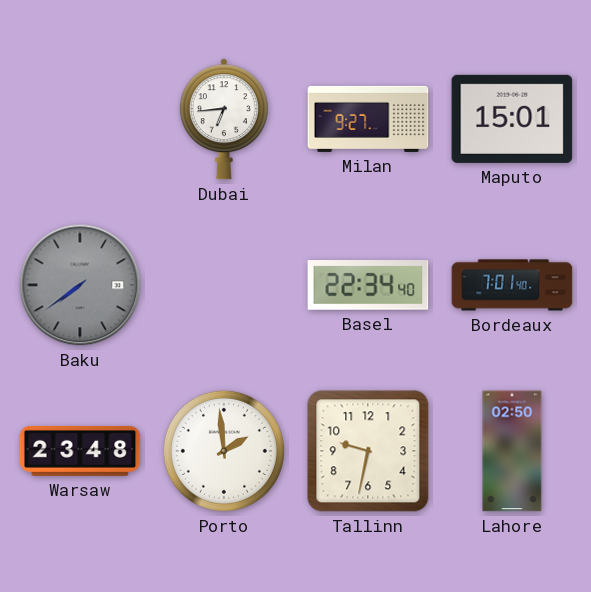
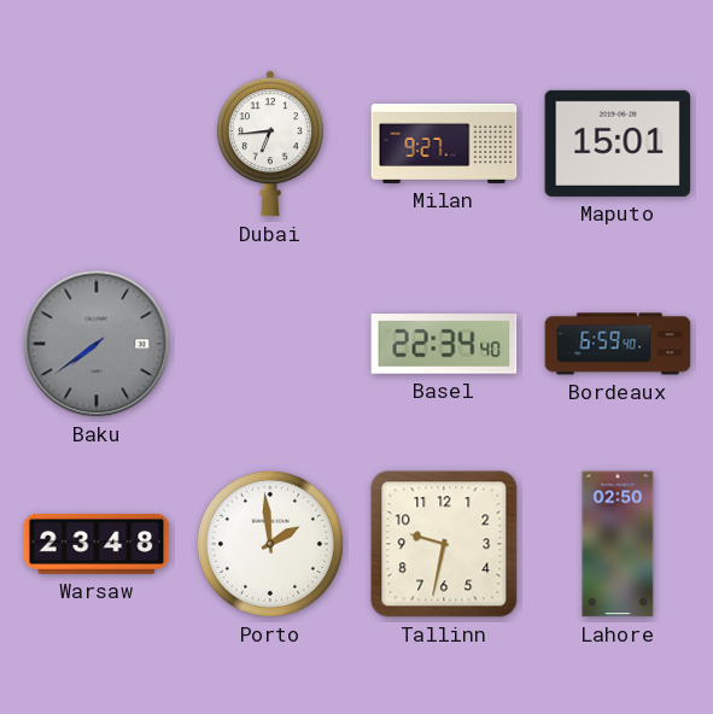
Bordeaux: 7:01 -> 6:59 (618, 344)
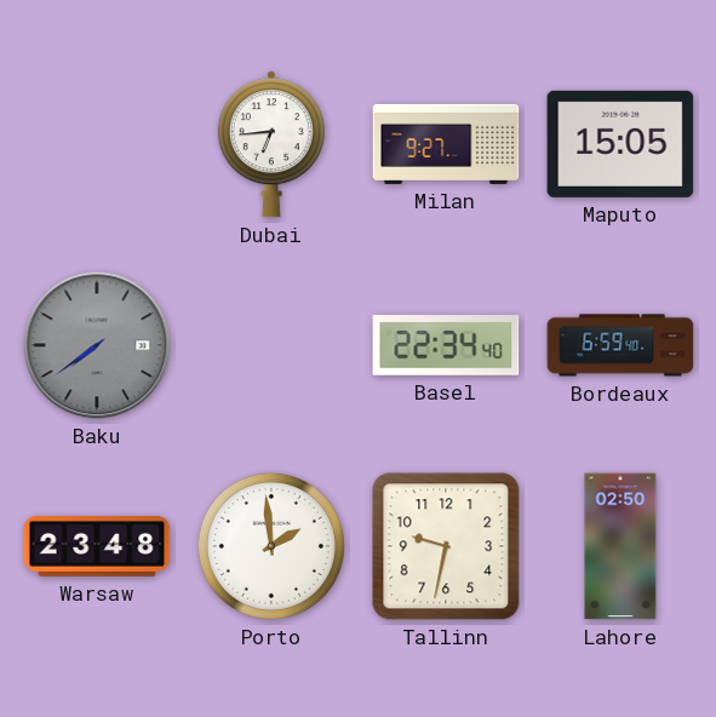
Maputo: 15:01 -> 15:05 (620, 144)
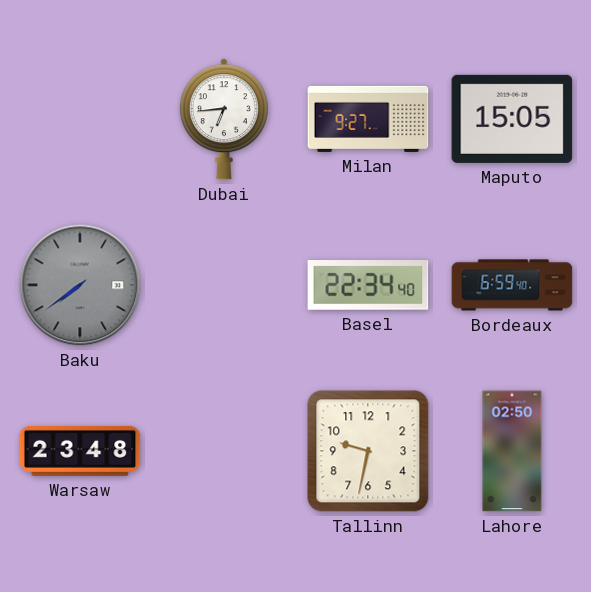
Porto: 1:59 -> none (271, 546)
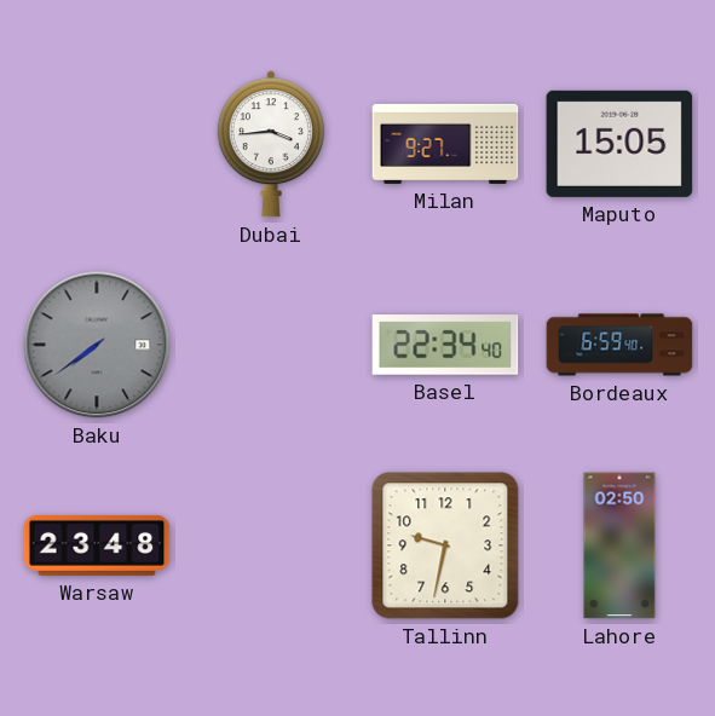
Dubai: 6:44 -> 3:44 (271, 144)
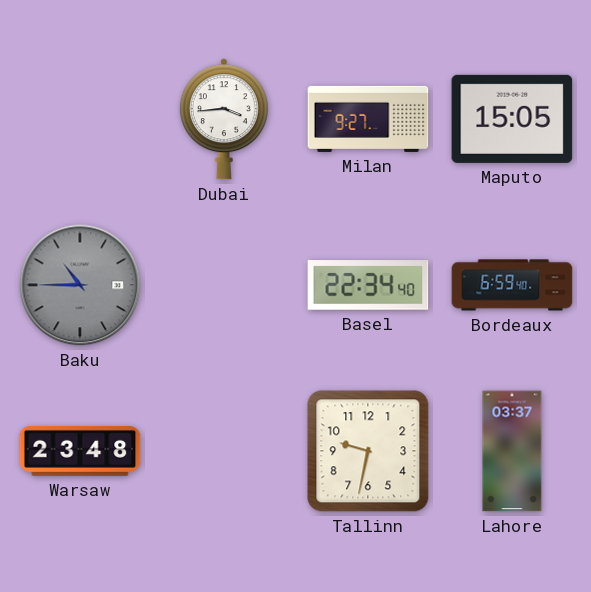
Baku: 7:39 -> 10:45 (80, 285)
Lahore: 02:50 -> 03:37 (512, 451)
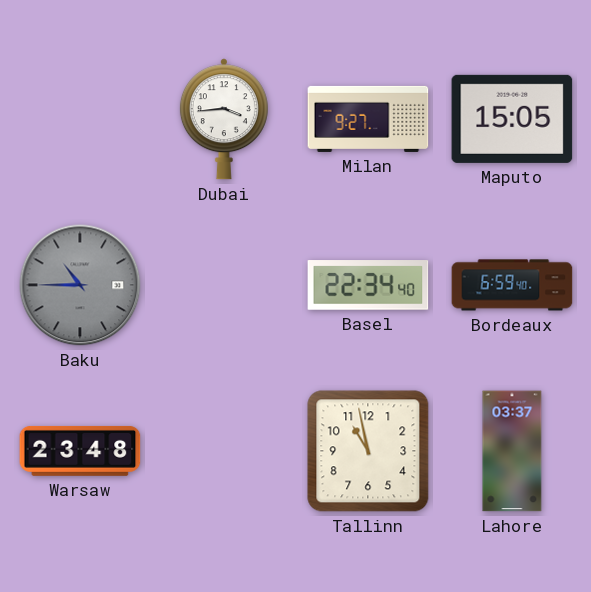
Tallinn: 9:32 -> 10:58 (368, 451)
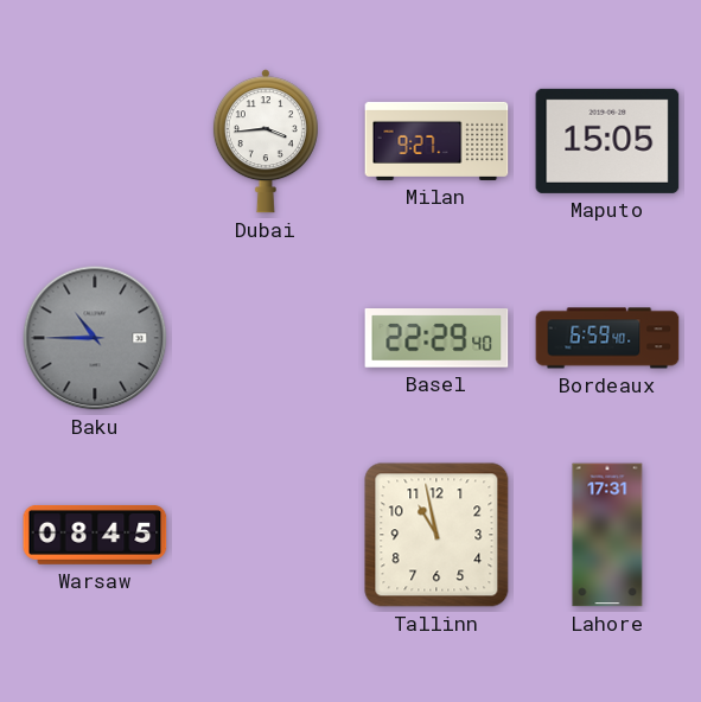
Basel: 22:34 -> 22:29 (436, 338)
Warsaw: 23:48 -> 08:45 (95, 535)
Lahore: 03:37 -> 17:31 (607, 535)
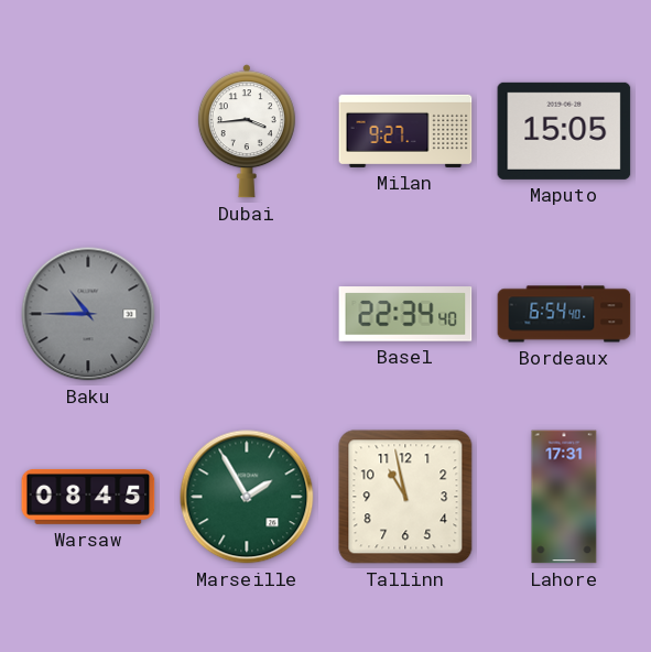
Basel: 22:29 -> 22:34 (405, 314)
Bordeaux: 6:59 -> 6:54 (564, 314)
Marseille: none -> 1:55 (247, 497)
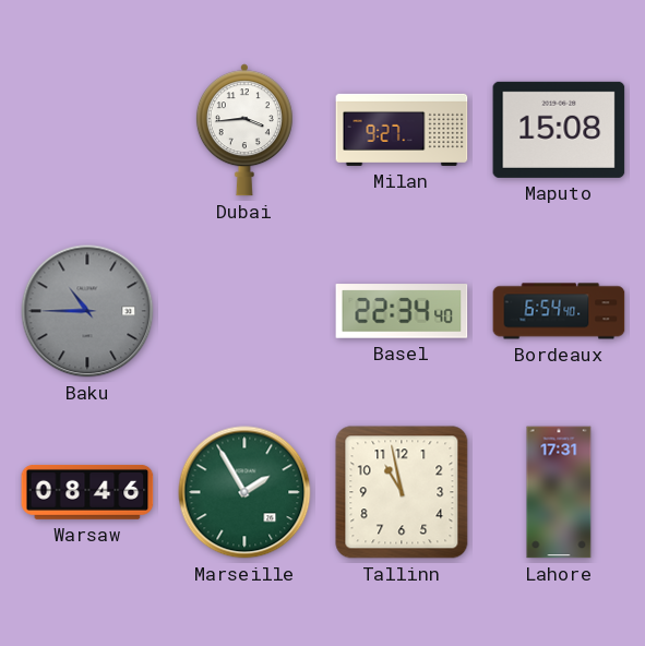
Maputo: 15:05 -> 15:08 (559, 130)
Warsaw: 08:45 -> 08:46 (87, 492)
